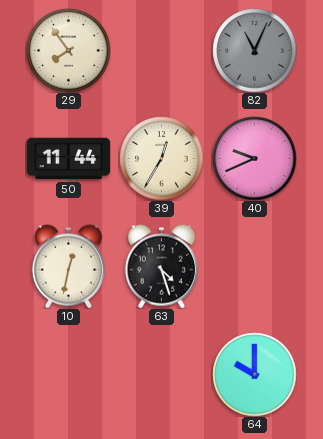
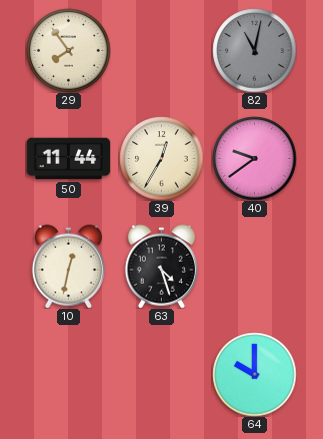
82: 11:04 -> 11:02 (254, 50)
40: 9:41 -> 9:39 (254, 158)
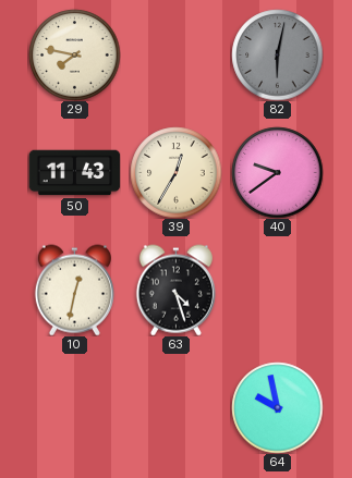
29: 7:54 -> 7:47 (74, 54)
82: 11:02 -> 6:02 (277, 54)
50: 11:44 -> 11:43 (74, 173)
64: 10:00 -> 9:58 (277, 407)
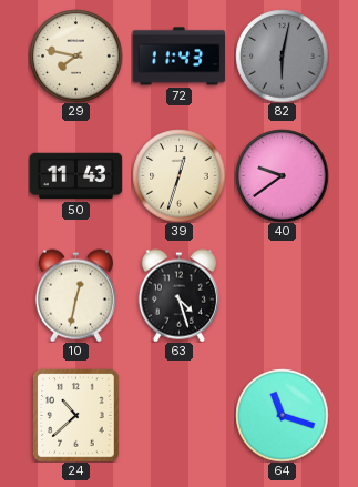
72: none -> 11:43 (178, 57)
39: 12:35 -> 12:33 (178, 175)
24: none -> 10:38 (76, 415)
64: 9:58 -> 11:18 (282, 415)
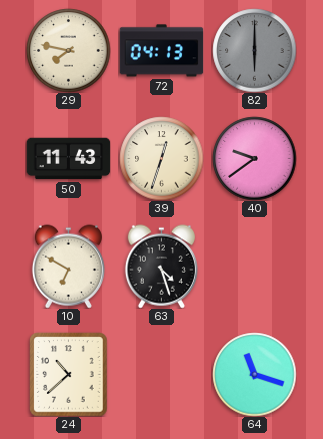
72: 11:43 -> 04:13 (161, 51)
82: 6:02 -> 6:00 (254, 50)
10: 12:32 -> 6:50 (68, 266)
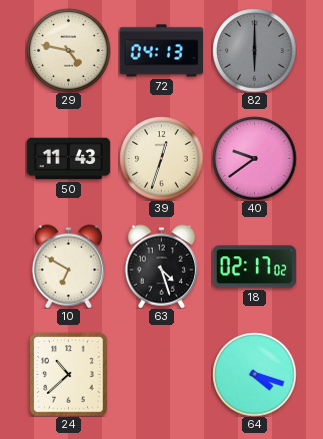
29: 7:47 -> 4:47 (68, 50)
18: none -> 02:17 (254, 267)
64: 11:18 -> 4:18 (254, 374)
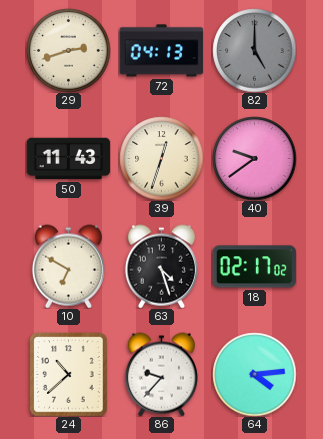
29: 4:47 -> 2:42 (68, 50)
82: 6:00 -> 5:00 (254, 50)
86: none -> 9:37 (161, 374)
64: 4:18 -> 4:14 (254, 374)
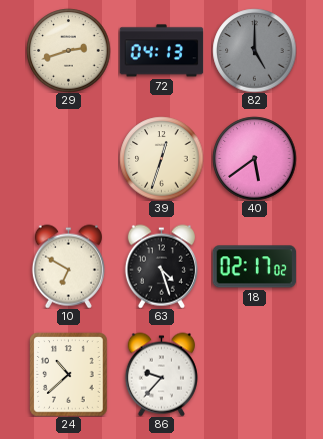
50: 11:43 -> none (68, 159)
40: 9:39 -> 5:39 (254, 158)
64: 4:14 -> none (254, 374)
